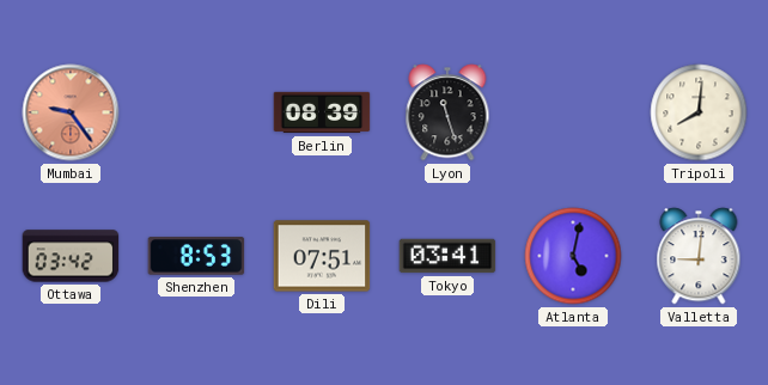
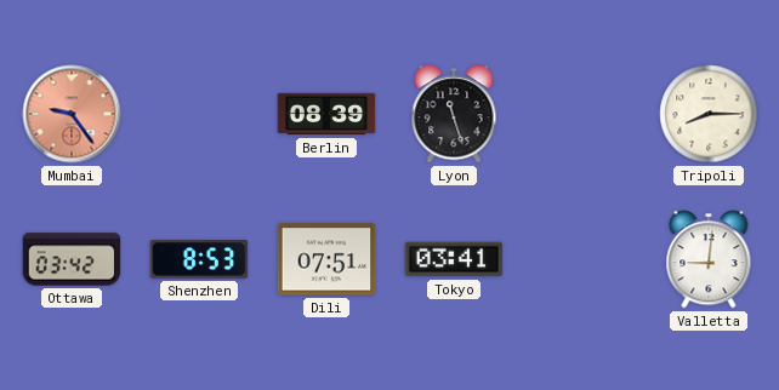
Tripoli: 8:01 -> 8:15 (709, 114)
Atlanta: 5:02 -> none (573, 256)
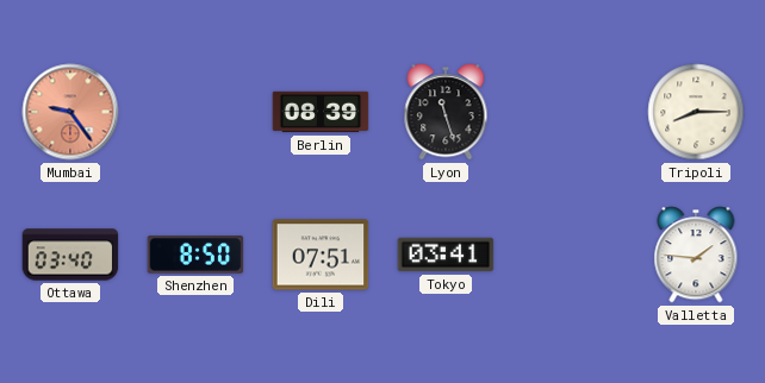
Ottawa: 03:42 -> 03:40 (70, 255)
Shenzhen: 8:53 -> 8:50 (195, 255)
Valletta: 9:01 -> 1:46 (696, 255)
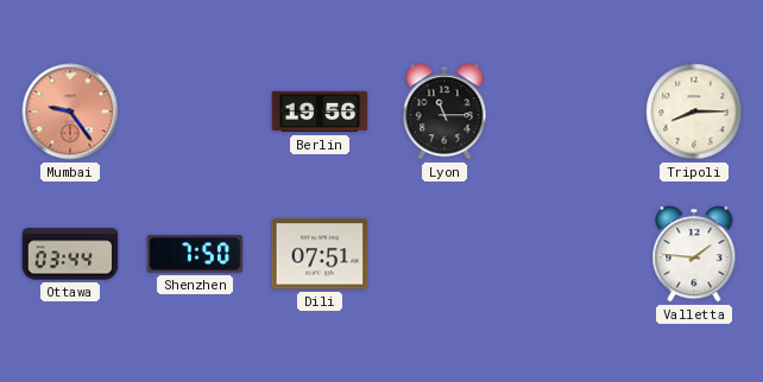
Berlin: 08:39 -> 19:56 (320, 112)
Lyon: 11:27 -> 11:15 (444, 112)
Ottawa: 03:40 -> 03:44 (70, 254)
Shenzhen: 8:50 -> 7:50 (195, 254)
Tokyo: 03:41 -> none (446, 255)
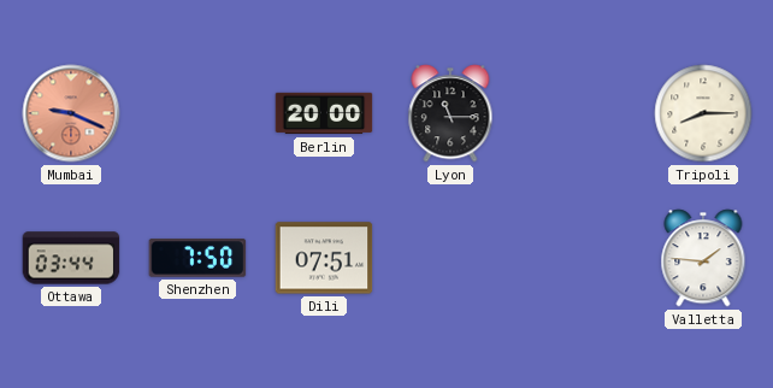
Mumbai: 9:24 -> 9:19 (71, 113)
Berlin: 19:56 -> 20:00 (324, 113)
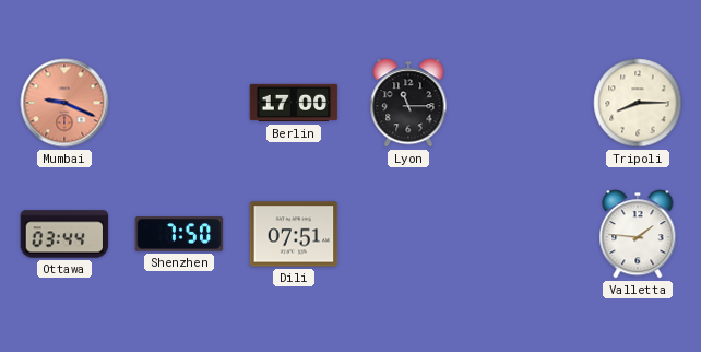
Berlin: 20:00 -> 17:00 (294, 103)
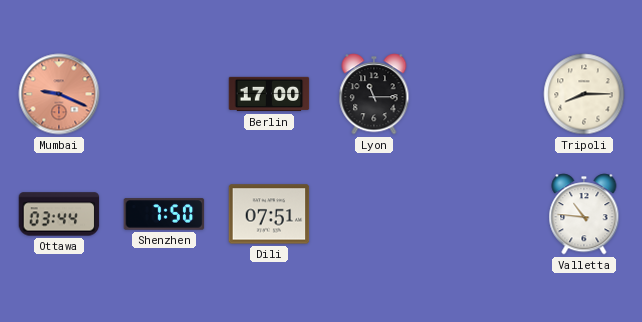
Valletta: 1:46 -> 10:46 (584, 214)
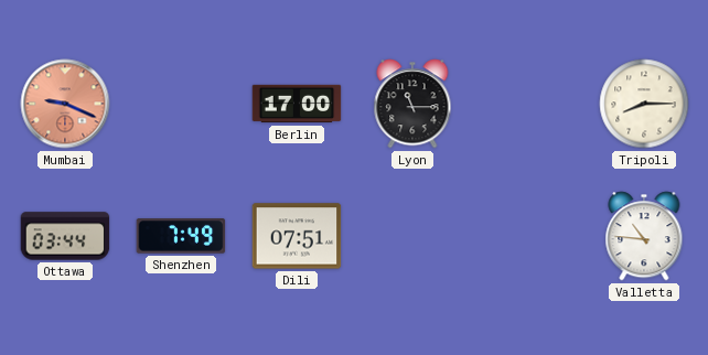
Shenzhen: 7:50 -> 7:49 (181, 236)
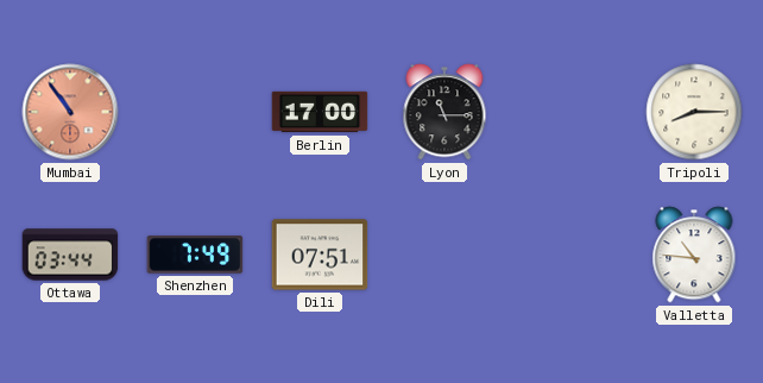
Mumbai: 9:19 -> 10:54 (70, 112)
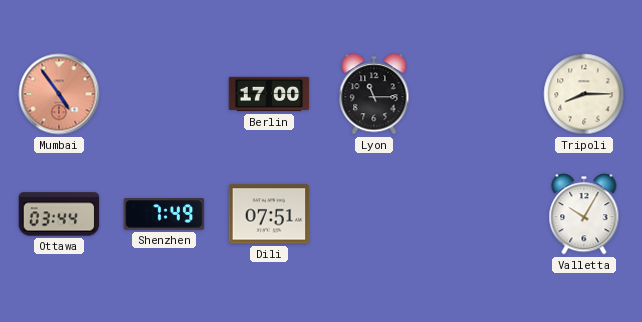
Mumbai: 10:54 -> 4:54 (59, 94)
Valletta: 10:46 -> 10:05 (584, 214)
